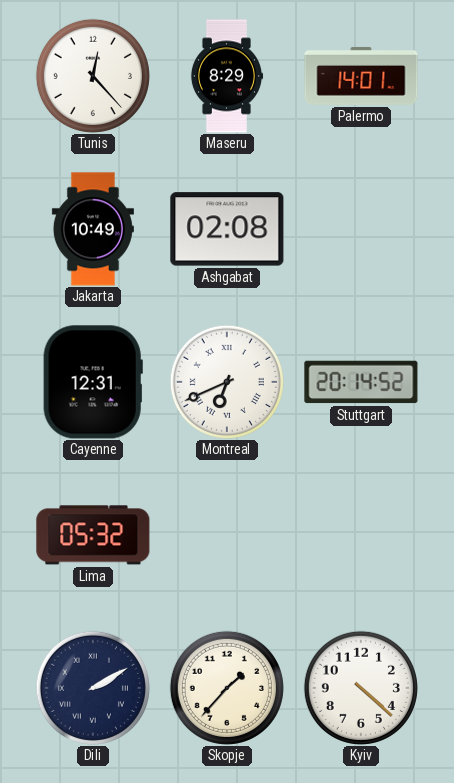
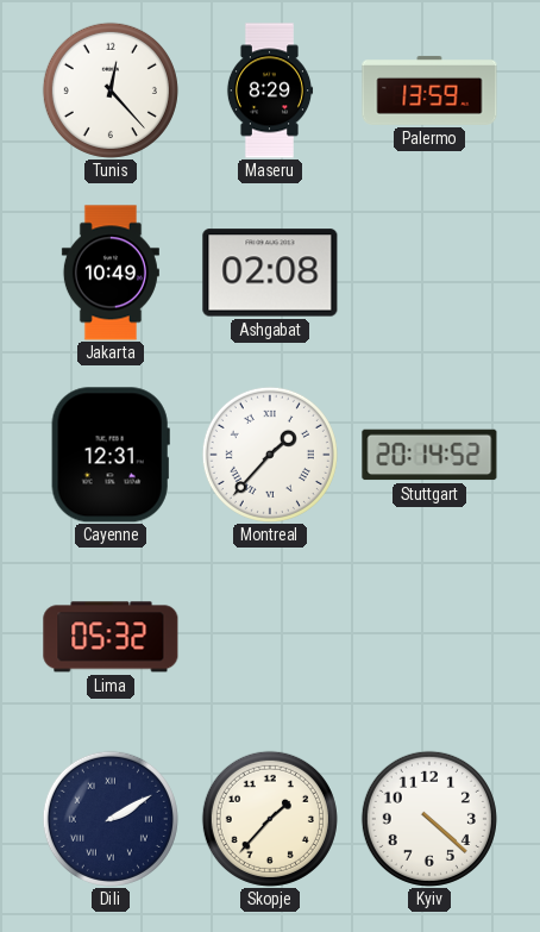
Palermo: 14:01 -> 13:59 (429, 90)
Montreal: 6:41 -> 1:37 (270, 455)
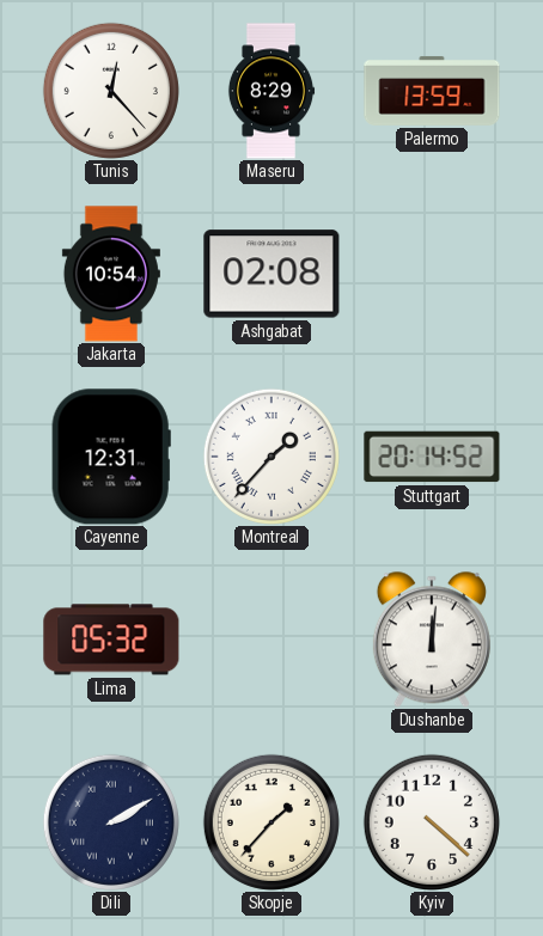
Jakarta: 10:49 -> 10:54 (111, 274)
Dushanbe: none -> 12:01 (432, 640)
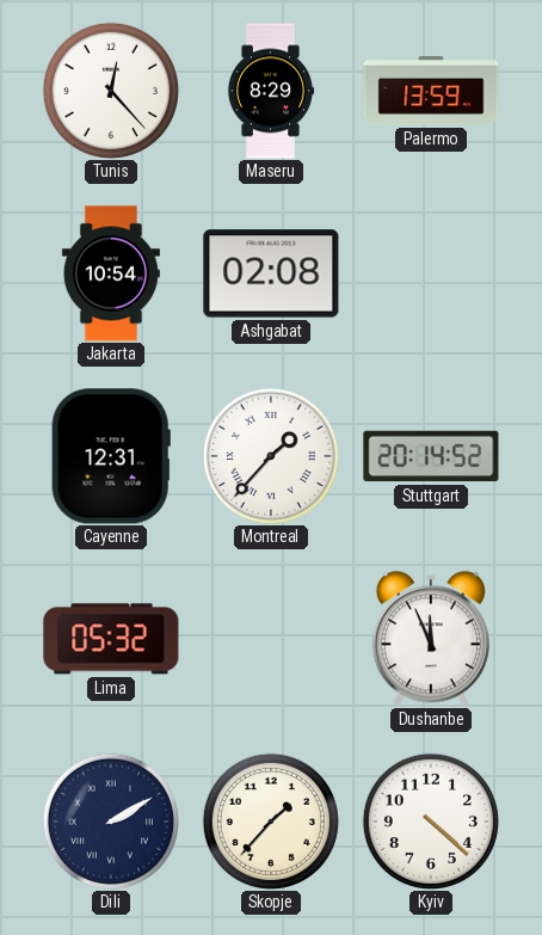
Dushanbe: 12:01 -> 11:56 (431, 639)
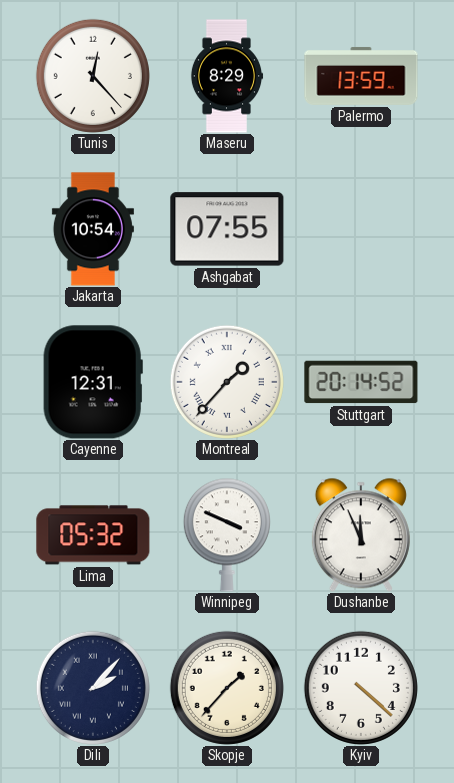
Ashgabat: 02:08 -> 07:55 (227, 229)
Winnipeg: none -> 3:49 (227, 535)
Dili: 2:10 -> 2:07 (93, 688)
